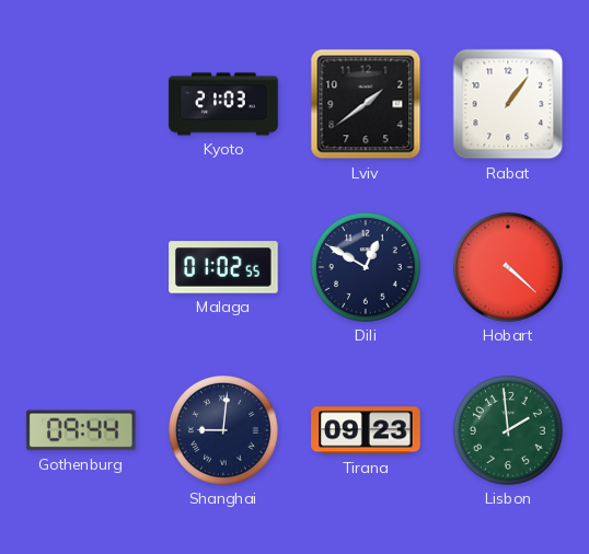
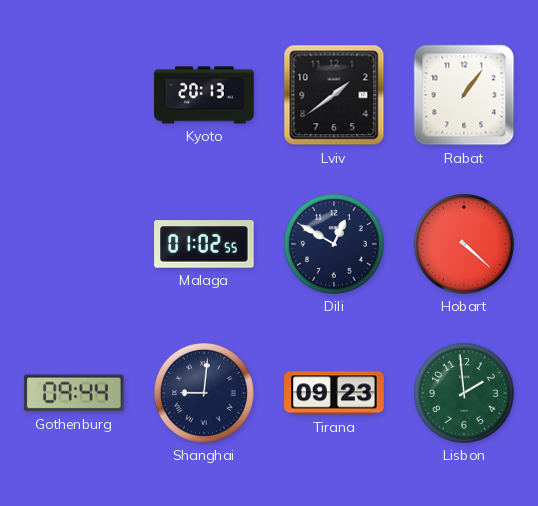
Kyoto: 21:03 -> 20:13 (204, 95)
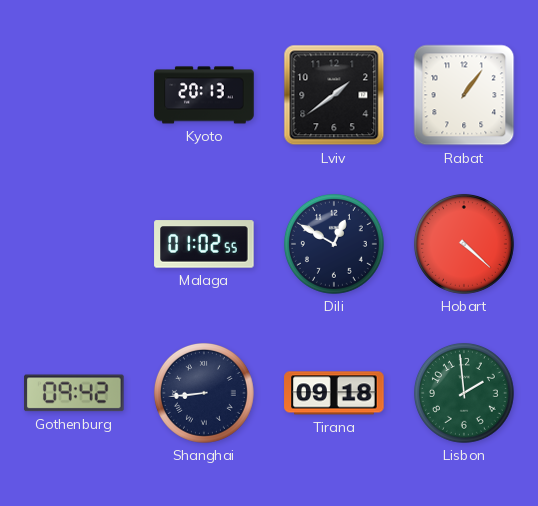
Gothenburg: 09:44 -> 09:42 (74, 393)
Shanghai: 9:01 -> 8:44 (204, 393)
Tirana: 09:23 -> 09:18 (334, 393)
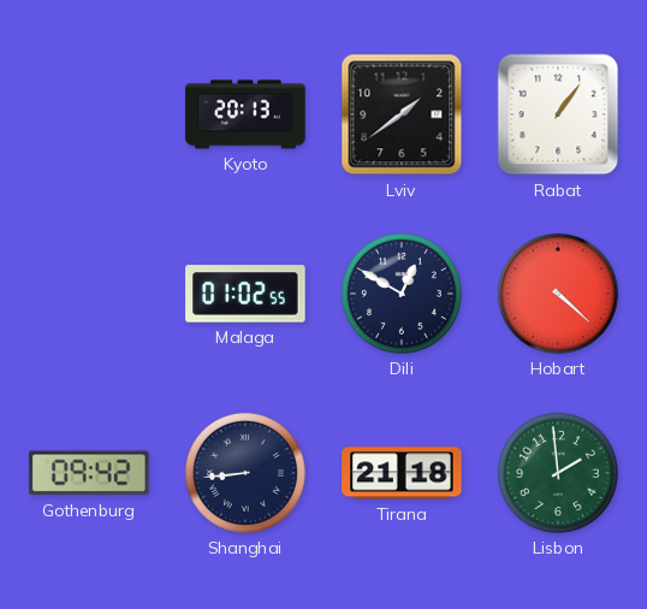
Tirana: 09:18 -> 21:18 (402, 473)
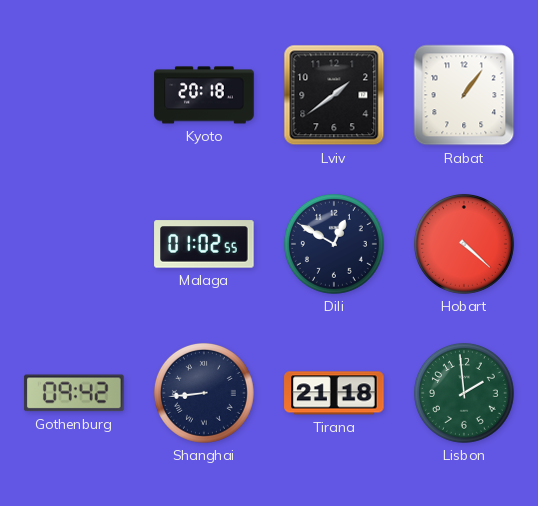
Kyoto: 20:13 -> 20:18 (204, 95)
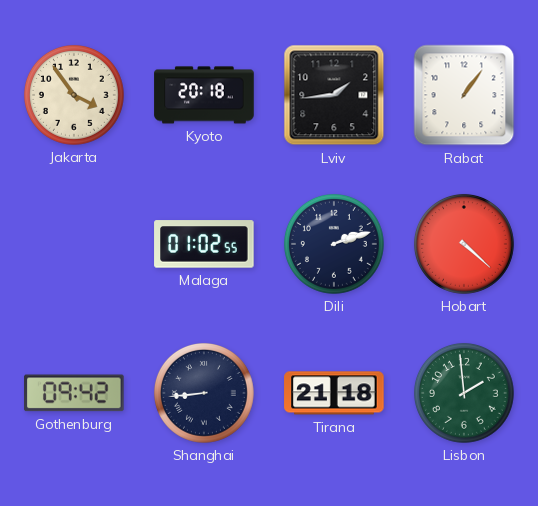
Jakarta: none -> 3:54 (74, 95)
Lviv: 1:39 -> 1:44 (334, 95)
Dili: 12:50 -> 2:12 (334, 244)
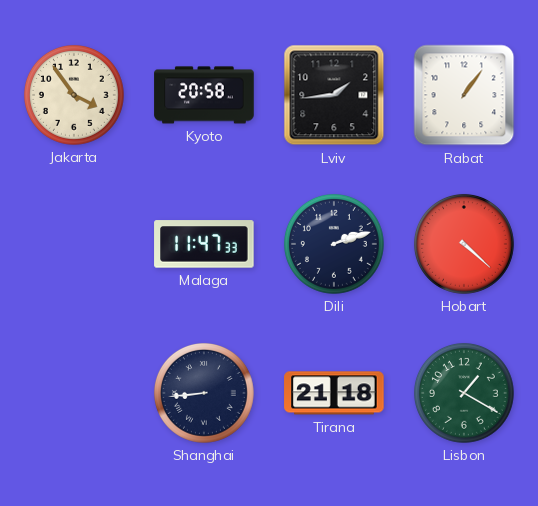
Kyoto: 20:18 -> 20:58 (204, 95)
Malaga: 01:02 -> 11:47 (204, 244)
Gothenburg: 09:42 -> none (74, 393)
Lisbon: 1:59 -> 1:20 (464, 393)
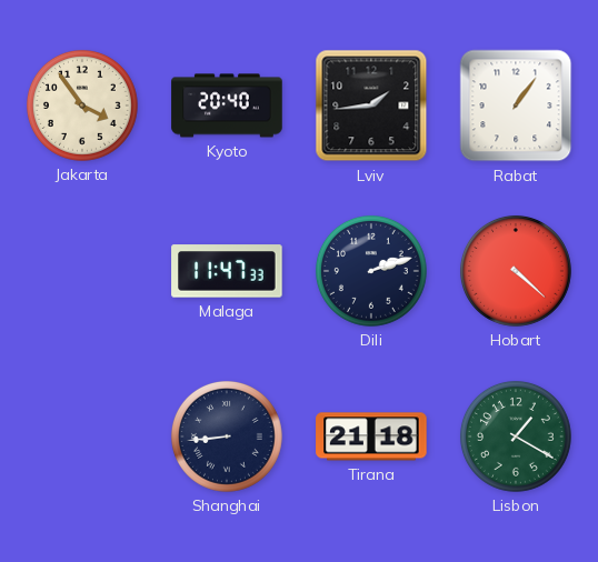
Kyoto: 20:58 -> 20:40 (227, 106)
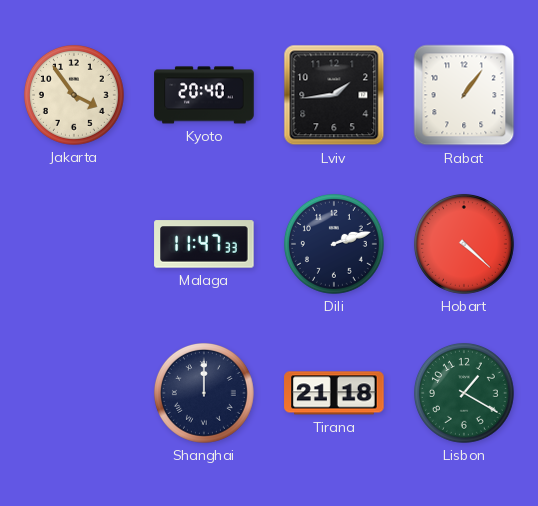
Shanghai: 8:44 -> 12:00 (204, 393)
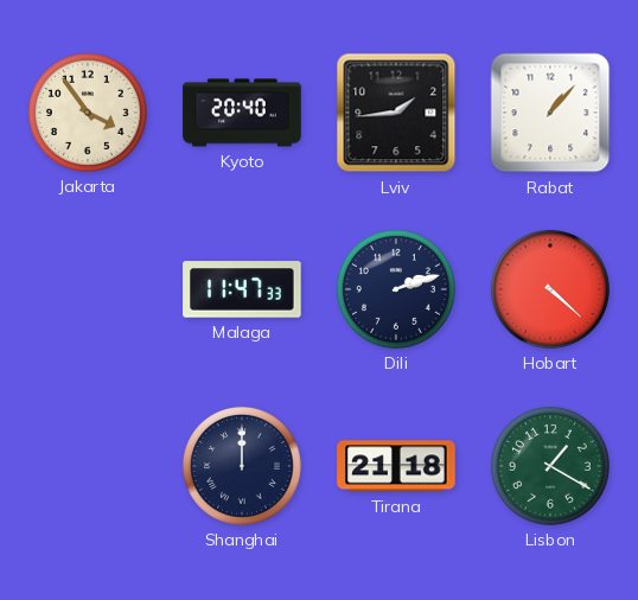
Rabat: 1:06 -> 1:07 (550, 113)
